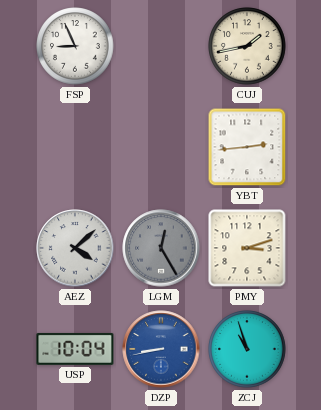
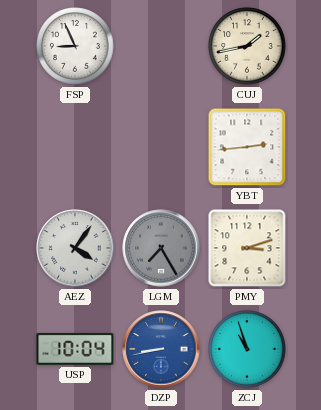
AEZ: 4:08 -> 4:06 (75, 248)
LGM: 12:25 -> 7:25 (161, 248)
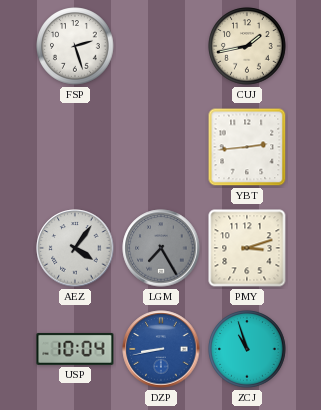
FSP: 8:56 -> 2:27 (75, 46)
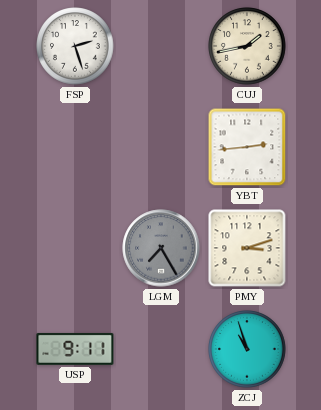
AEZ: 4:06 -> none (75, 248)
USP: 10:04 -> 9:11 (75, 349)
DZP: 8:43 -> none (161, 349)
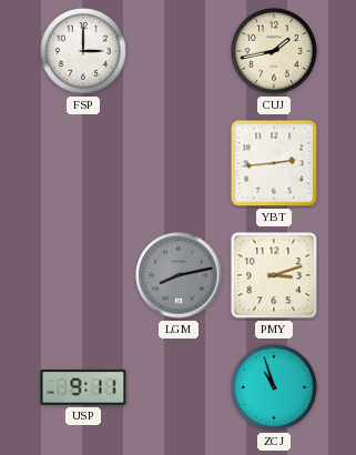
FSP: 2:27 -> 3:00 (83, 51)
LGM: 7:25 -> 8:13 (179, 275)
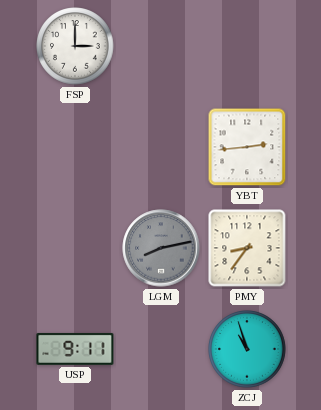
CUJ: 1:43 -> none (274, 51)
PMY: 3:12 -> 8:36 (247, 248)
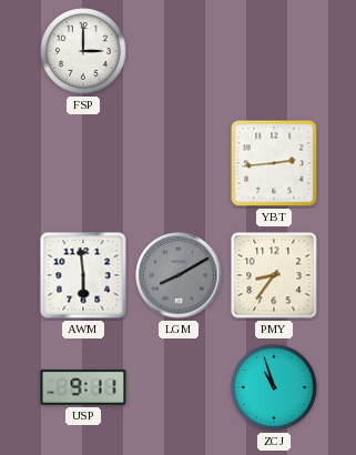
AWM: none -> 5:59 (83, 275)
LGM: 8:13 -> 8:10 (179, 275)
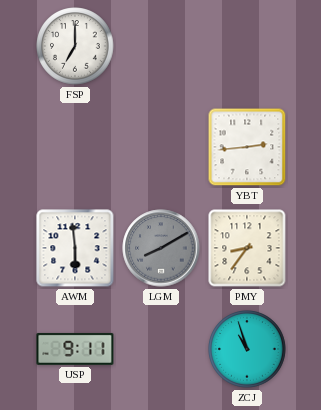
FSP: 3:00 -> 7:00 (75, 46)
